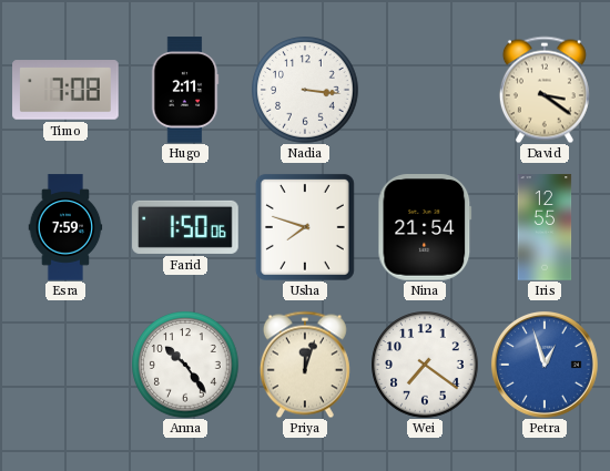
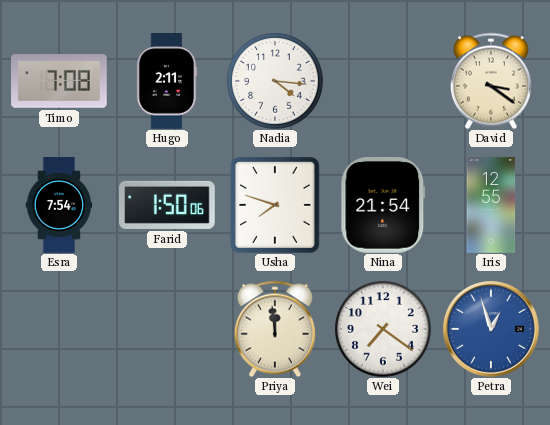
Nadia: 3:16 -> 4:16 (275, 81)
Esra: 7:59 -> 7:54 (59, 205)
Anna: 10:24 -> none (185, 365)
Priya: 12:03 -> 11:59 (275, 329)
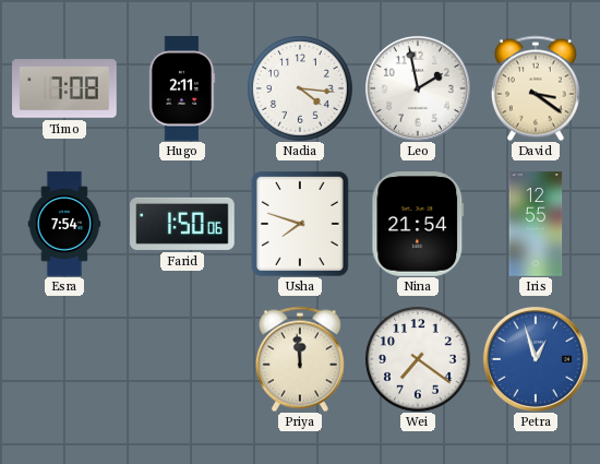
Leo: none -> 1:58 (418, 88)
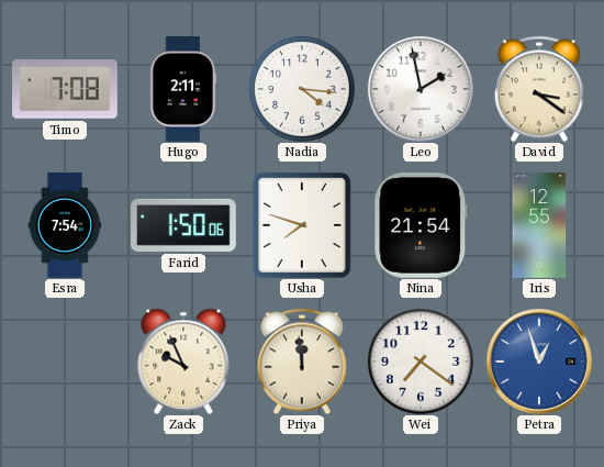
Zack: none -> 9:56 (183, 362)
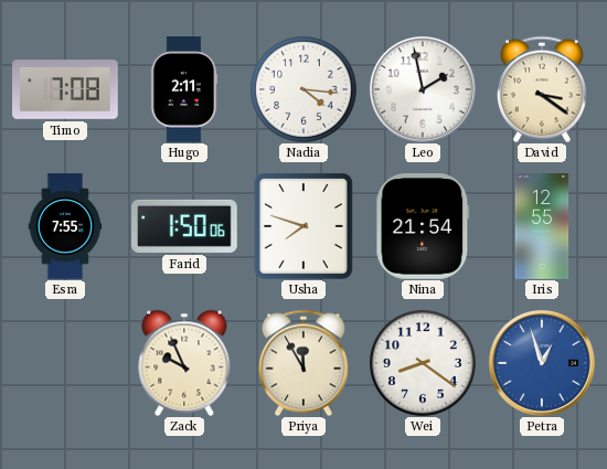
Esra: 7:54 -> 7:55 (65, 226)
Priya: 11:59 -> 11:55 (303, 363)
Wei: 7:21 -> 8:21 (423, 363)
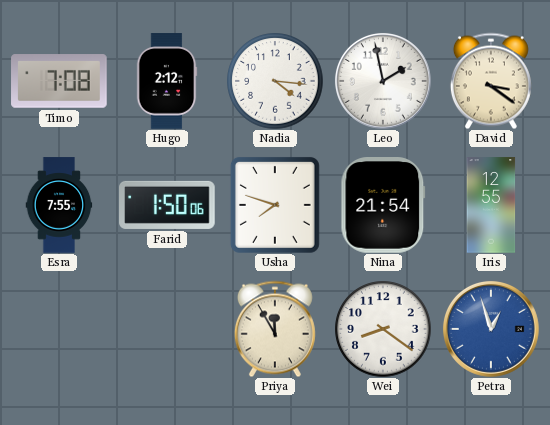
Hugo: 2:11 -> 2:12 (167, 81)
Zack: 9:56 -> none (184, 363)
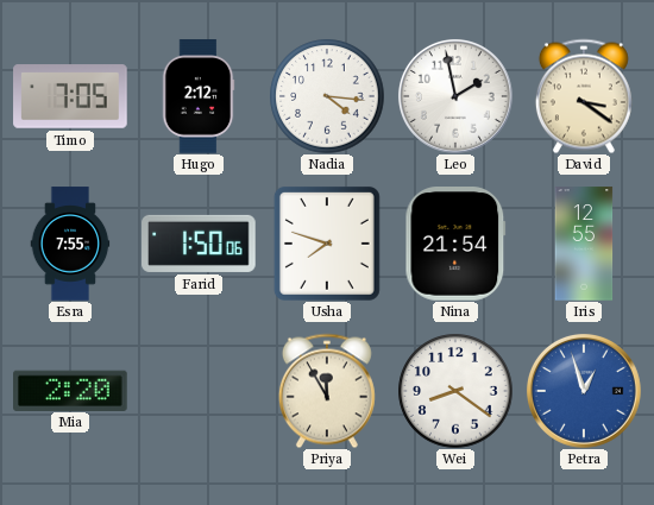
Timo: 7:08 -> 7:05 (70, 96)
Mia: none -> 2:20 (71, 390)
